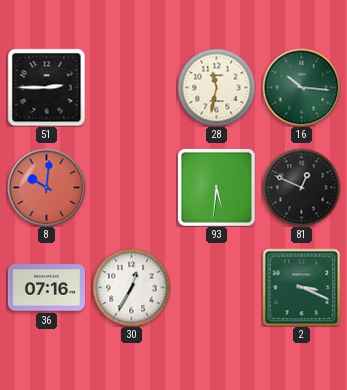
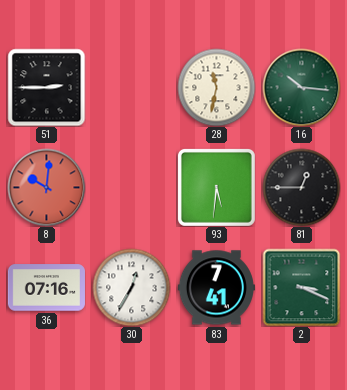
81: 12:49 -> 12:45 (301, 187)
83: none -> 7:41 (216, 288)
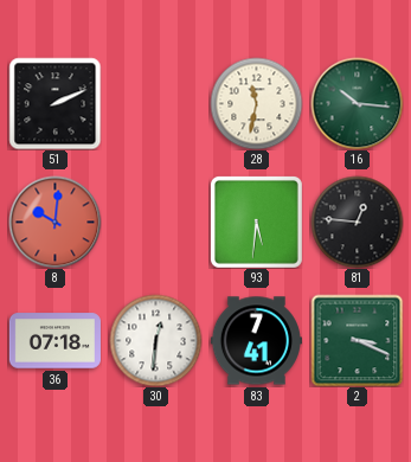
51: 2:45 -> 2:11 (54, 103)
81: 12:45 -> 12:46 (357, 222)
36: 07:16 -> 07:18 (54, 341)
30: 12:35 -> 12:31 (155, 340)
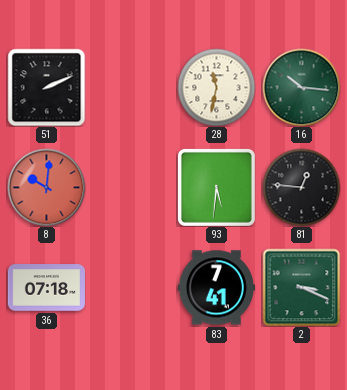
30: 12:31 -> none (155, 340)
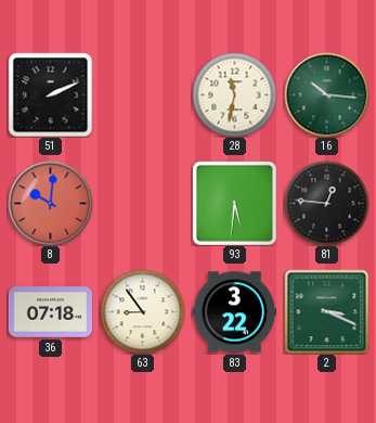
63: none -> 8:54 (142, 311)
83: 7:41 -> 3:22 (234, 312)
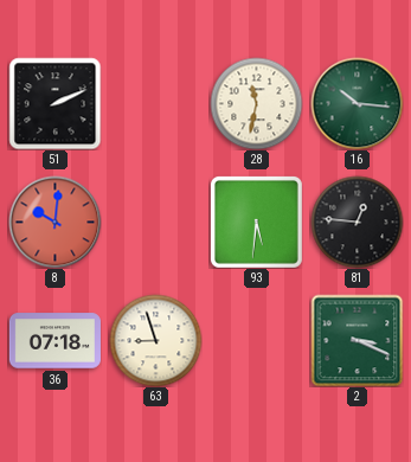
63: 8:54 -> 8:57 (155, 340)
83: 3:22 -> none (234, 312)
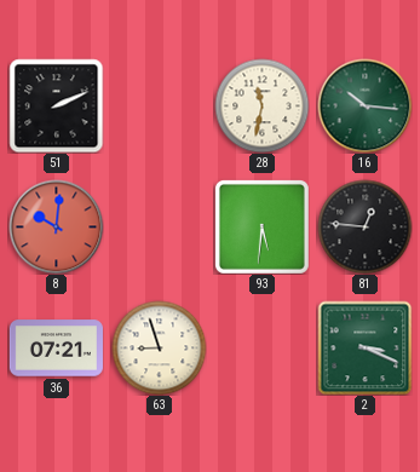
36: 07:18 -> 07:21 (56, 349)
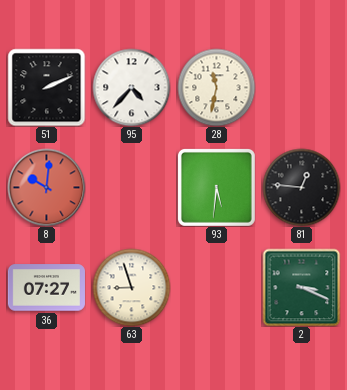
95: none -> 4:37 (131, 87)
16: 10:16 -> none (364, 105)
36: 07:21 -> 07:27 (46, 288)
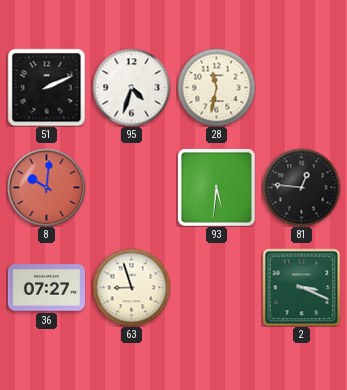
95: 4:37 -> 4:33 (131, 87)
